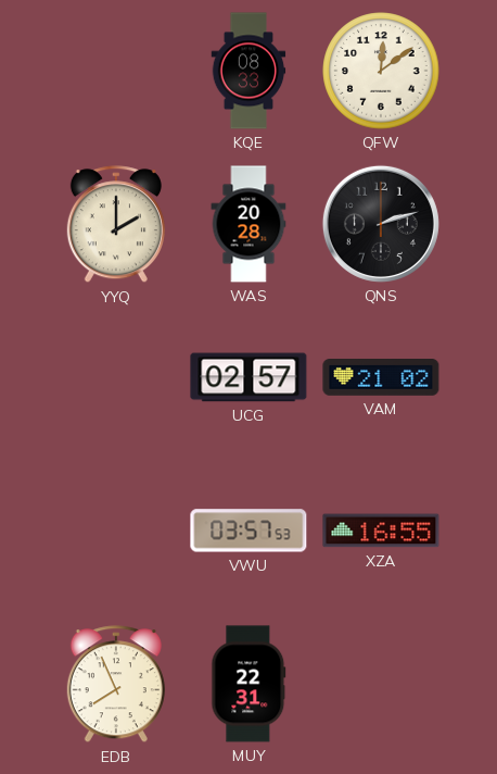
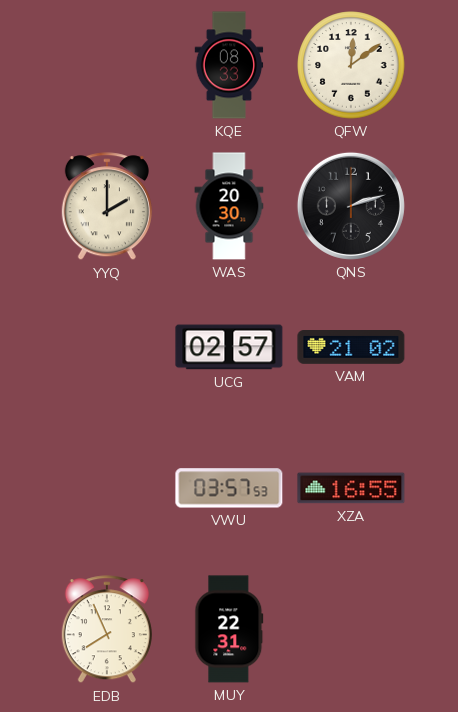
WAS: 20:28 -> 20:30 (229, 206)
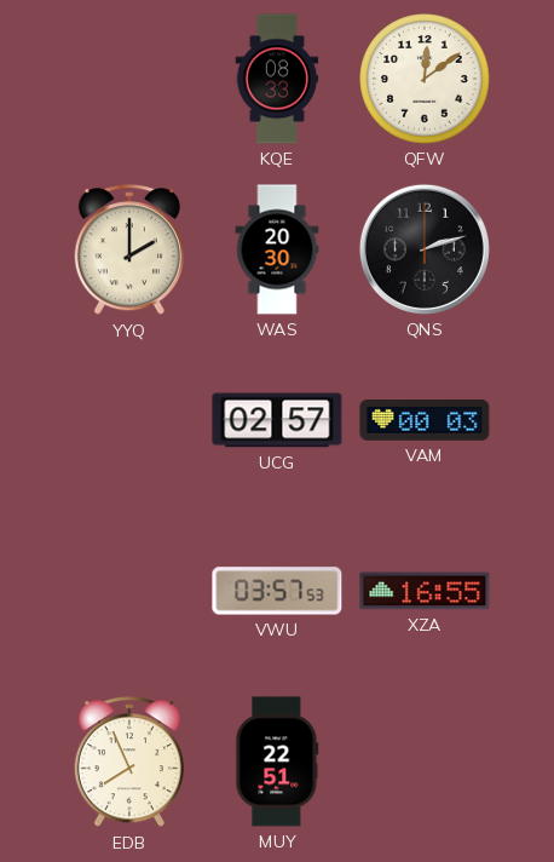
VAM: 21:02 -> 00:03 (425, 421)
MUY: 22:31 -> 22:51 (277, 762)
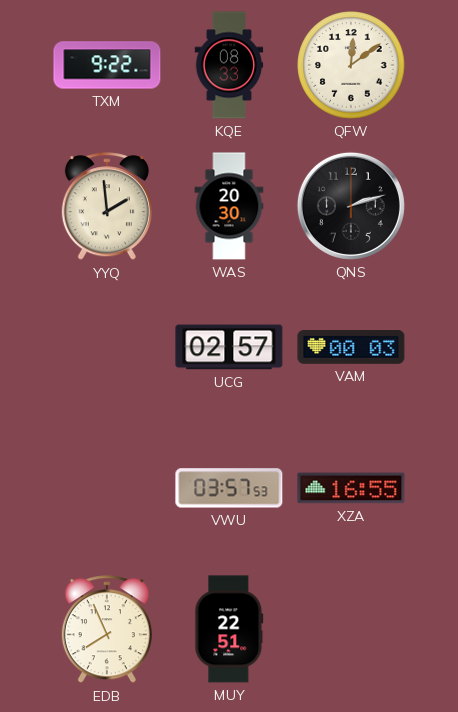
TXM: none -> 9:22 (107, 65)
YYQ: 2:00 -> 1:59 (107, 207)
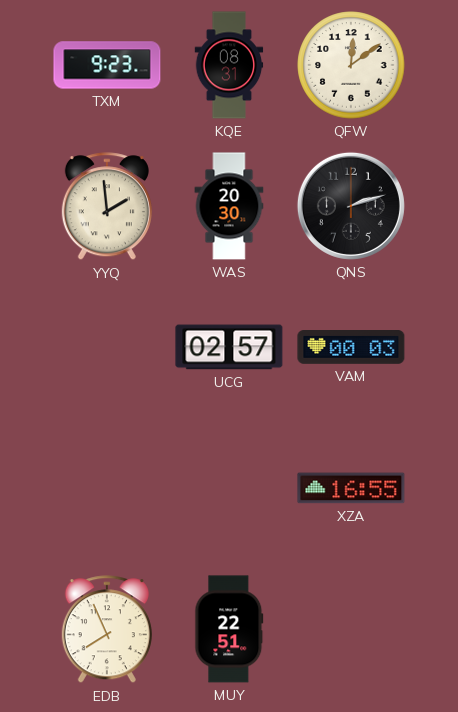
TXM: 9:22 -> 9:23 (107, 65)
KQE: 08:33 -> 08:31 (229, 65)
VWU: 03:57 -> none (229, 488)
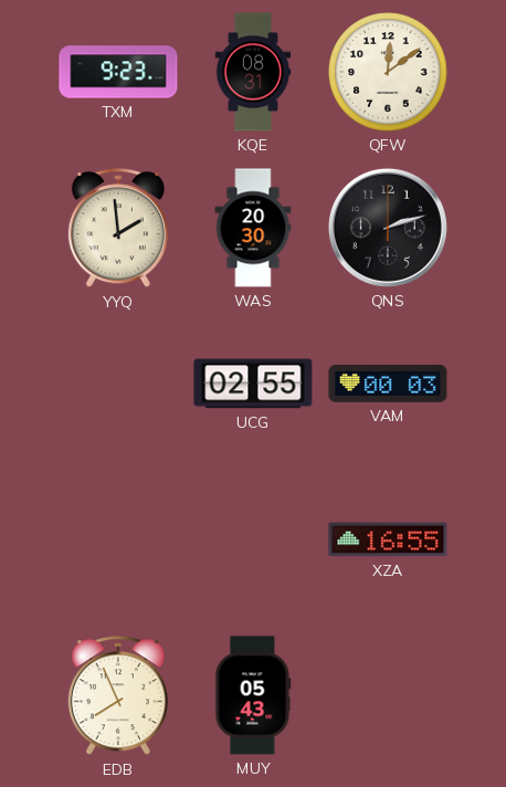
UCG: 02:57 -> 02:55 (253, 384)
MUY: 22:51 -> 05:43 (253, 695)
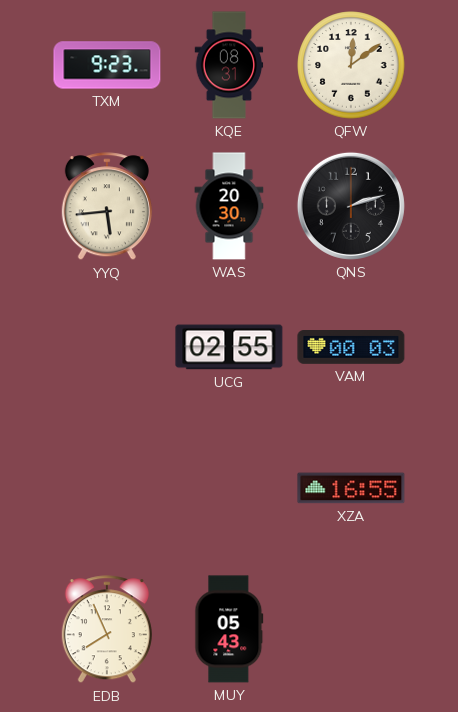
YYQ: 1:59 -> 5:44 (107, 207)
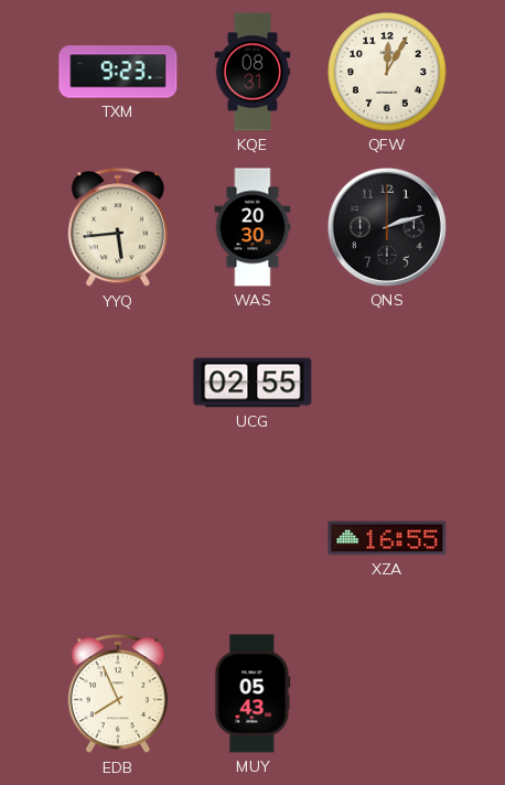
QFW: 12:09 -> 12:05 (387, 72)
VAM: 00:03 -> none (351, 348)
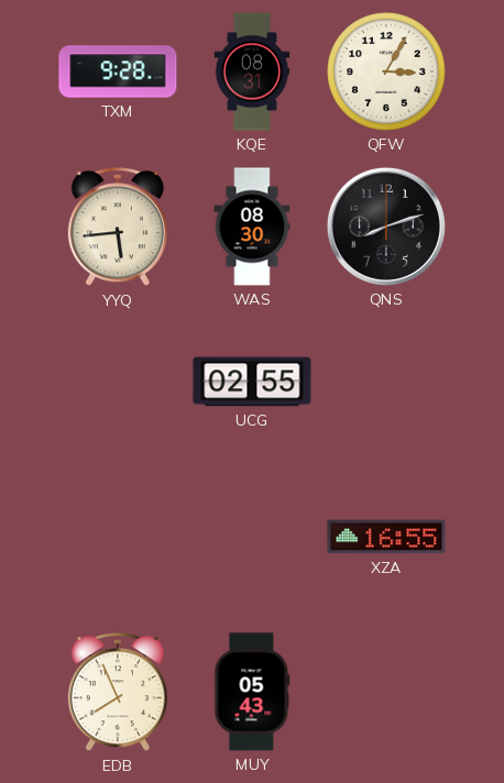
TXM: 9:23 -> 9:28 (118, 71)
QFW: 12:05 -> 3:05 (386, 71)
WAS: 20:30 -> 08:30 (252, 227)
QNS: 2:12 -> 8:12 (386, 227)
